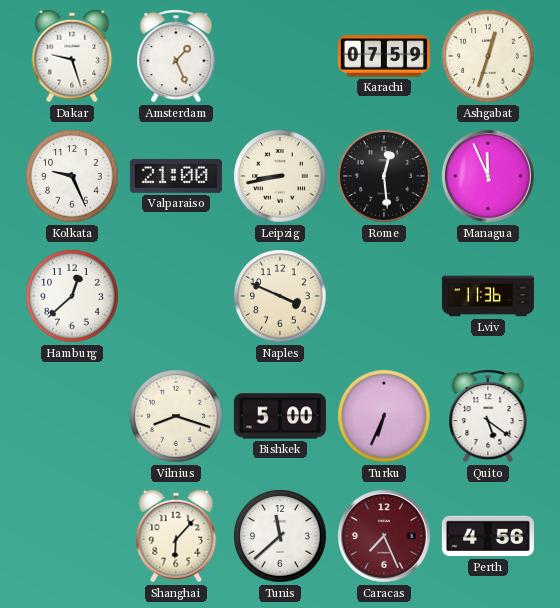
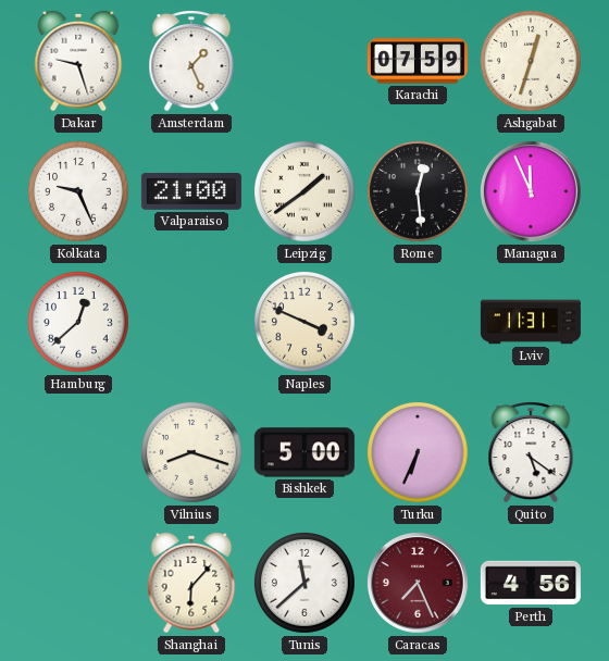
Leipzig: 8:43 -> 1:39 (306, 192)
Lviv: 11:36 -> 11:31 (531, 322)
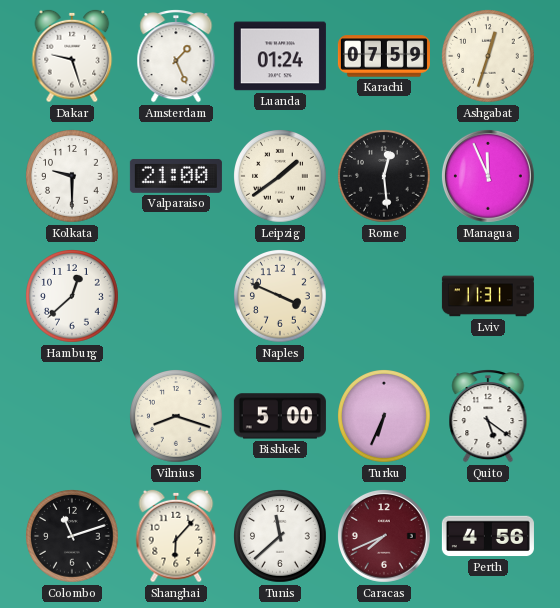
Luanda: none -> 01:24 (280, 56)
Kolkata: 9:26 -> 9:30 (73, 177)
Colombo: none -> 11:12 (73, 537)
Caracas: 7:26 -> 7:41 (384, 536)
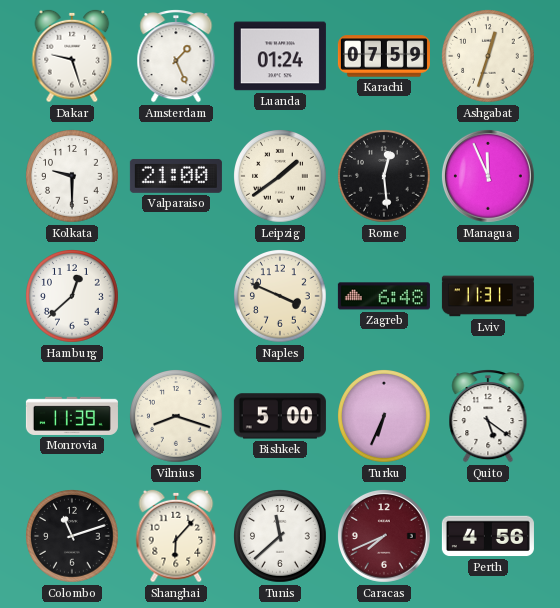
Zagreb: none -> 6:48 (384, 296)
Monrovia: none -> 11:39 (72, 416)
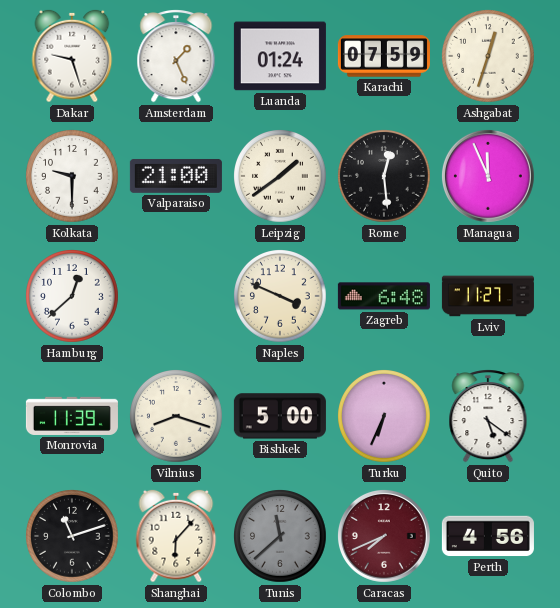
Lviv: 11:31 -> 11:27 (488, 296)
Tunis dial: white -> grey (281, 537)
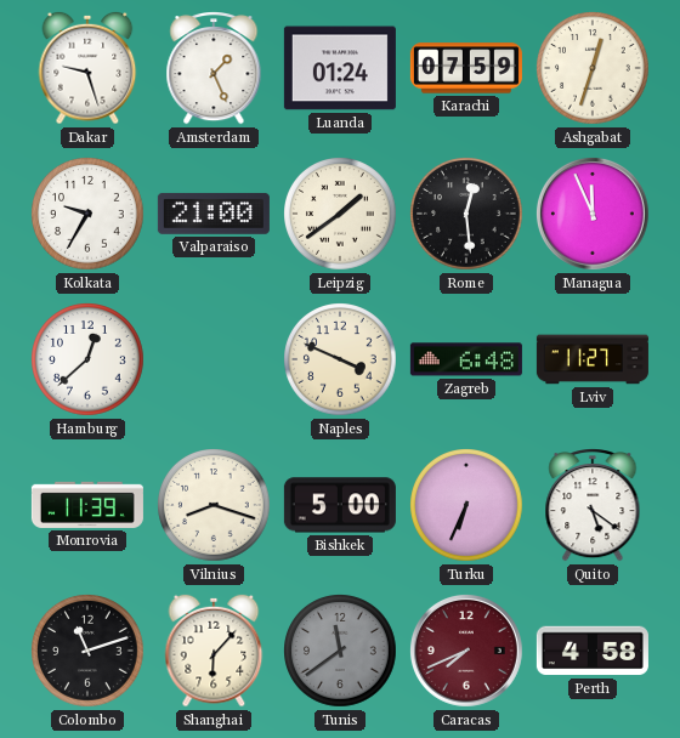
Kolkata: 9:30 -> 9:35 (89, 215)
Tunis: 11:38 -> 11:39 (341, 652)
Perth: 4:56 -> 4:58 (593, 651)
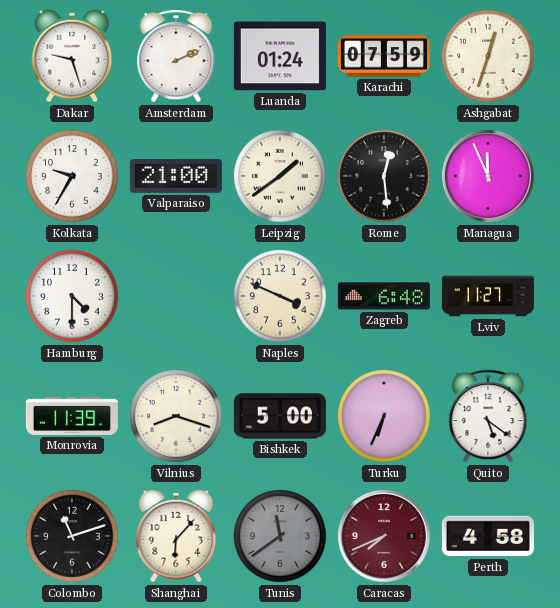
Amsterdam: 1:26 -> 2:11 (176, 57)
Hamburg: 12:38 -> 4:30 (73, 297)
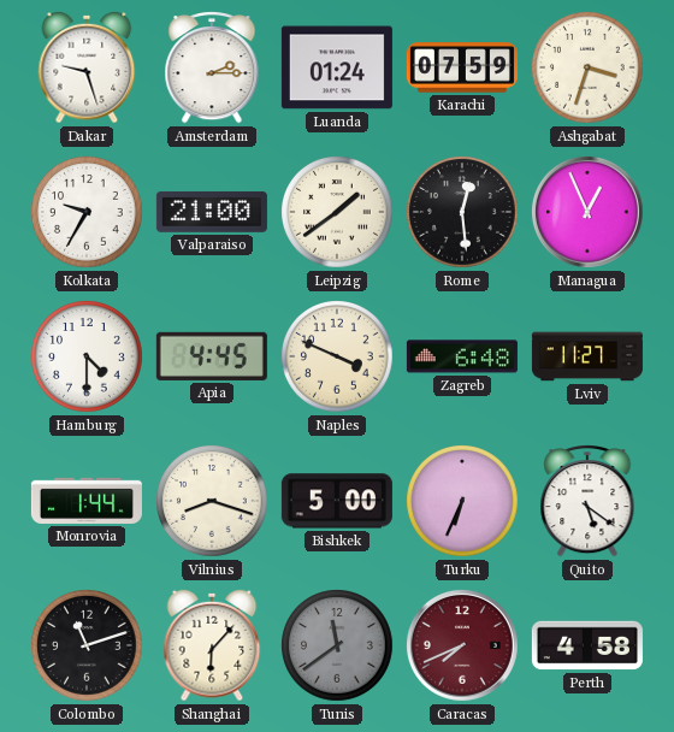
Amsterdam: 2:11 -> 2:15 (212, 69)
Ashgabat: 12:33 -> 3:33 (589, 69)
Managua: 11:56 -> 12:56 (587, 212)
Apia: none -> 4:45 (212, 356)
Monrovia: 11:39 -> 1:44 (87, 501)
